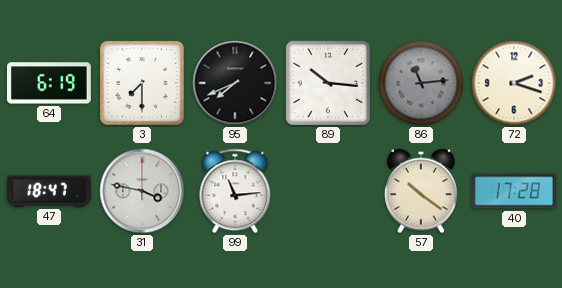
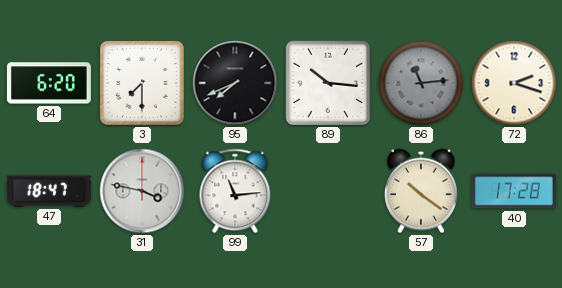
64: 6:19 -> 6:20 (49, 83)
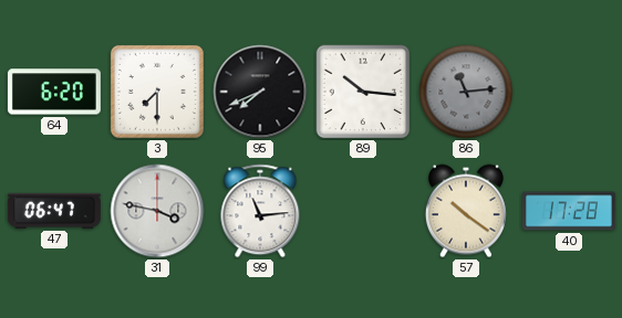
72: 2:18 -> none (514, 83)
47: 18:47 -> 06:47 (54, 211)
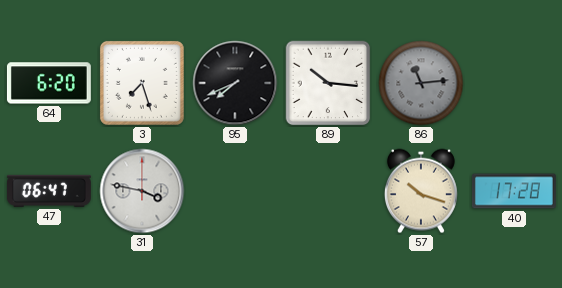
3: 7:30 -> 7:27 (142, 83)
99: 11:14 -> none (260, 211)
57: 10:21 -> 10:18 (421, 191)
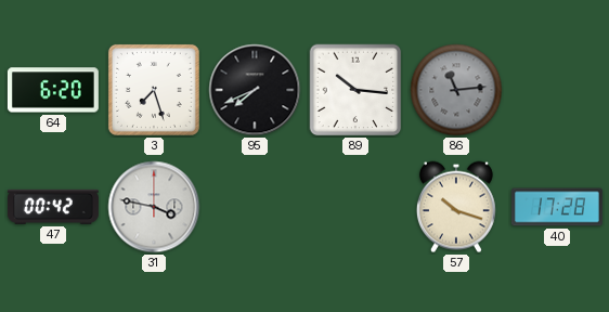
47: 06:47 -> 00:42 (53, 207)
